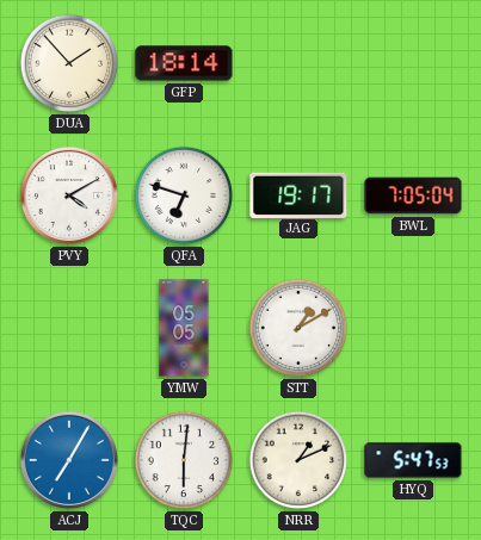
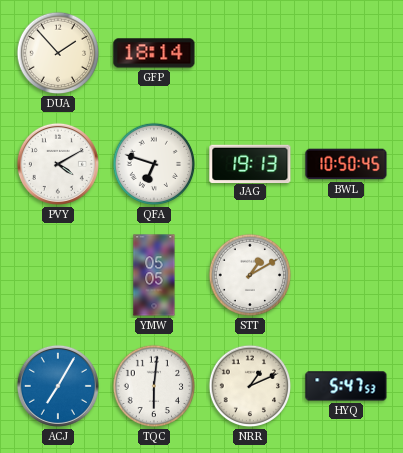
JAG: 19:17 -> 19:13 (250, 163)
BWL: 7:05 -> 10:50 (346, 164)
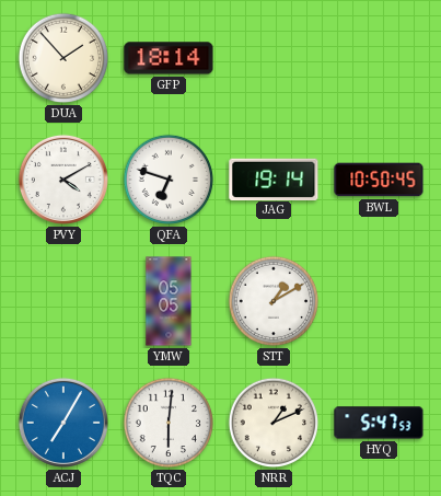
JAG: 19:13 -> 19:14 (274, 178)
